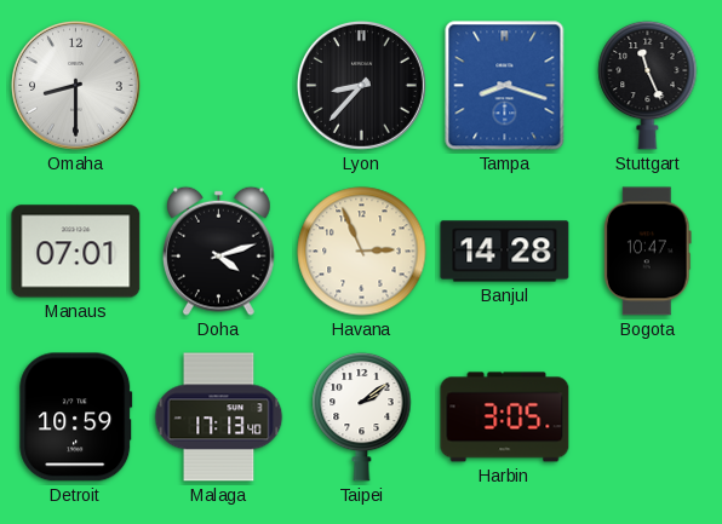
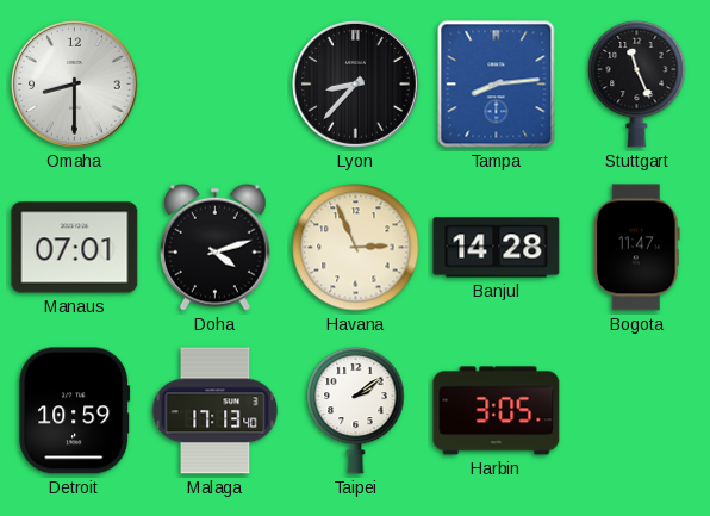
Tampa: 8:18 -> 8:14 (497, 85)
Bogota: 10:47 -> 11:47 (636, 248)
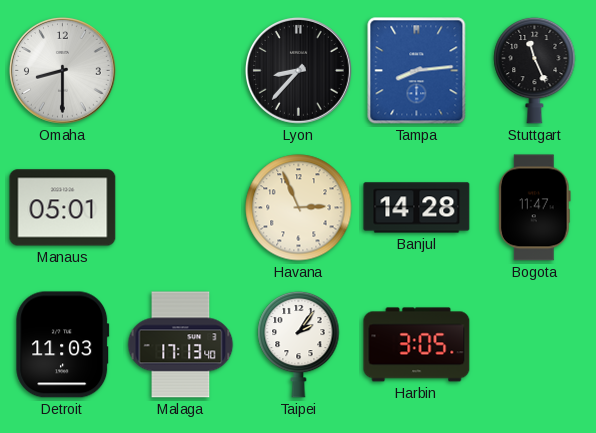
Manaus: 07:01 -> 05:01 (63, 208)
Doha: 4:12 -> none (216, 247)
Detroit: 10:59 -> 11:03 (63, 345)
Taipei: 2:09 -> 2:06 (299, 344)
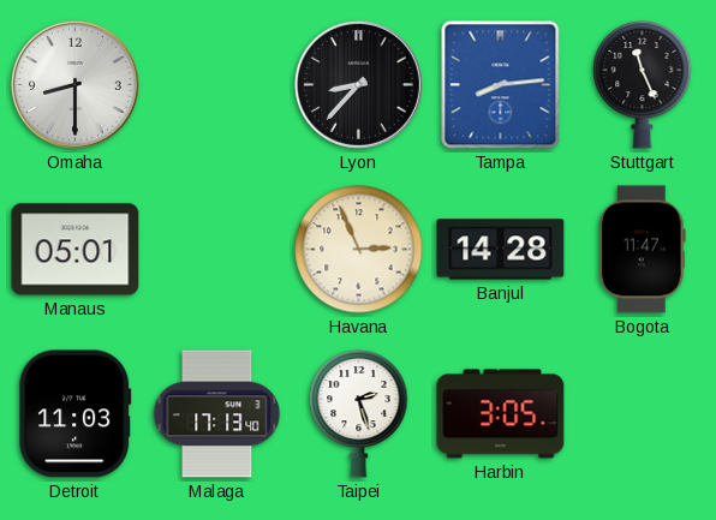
Taipei: 2:06 -> 2:27 (359, 413)
